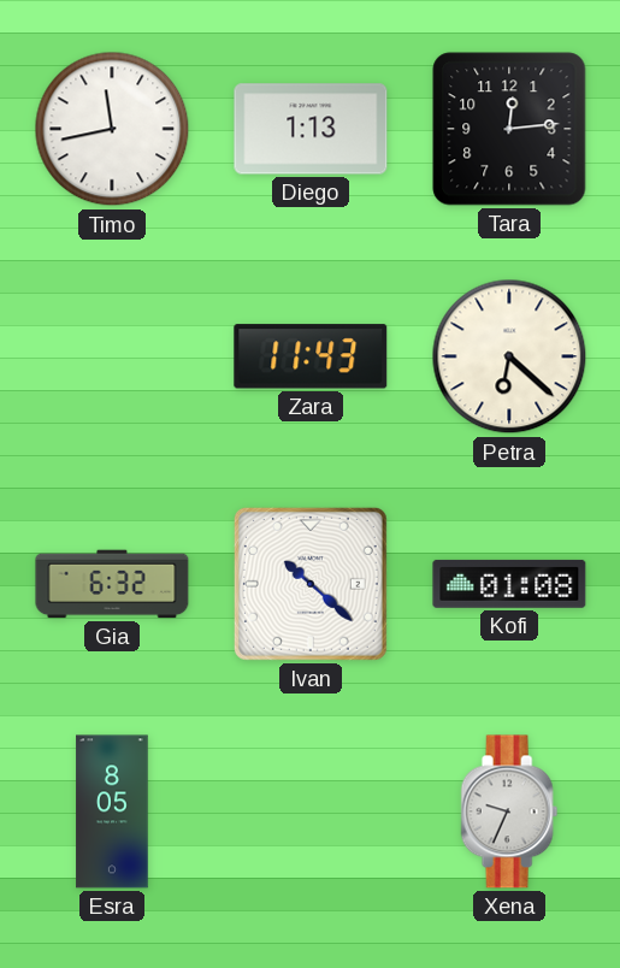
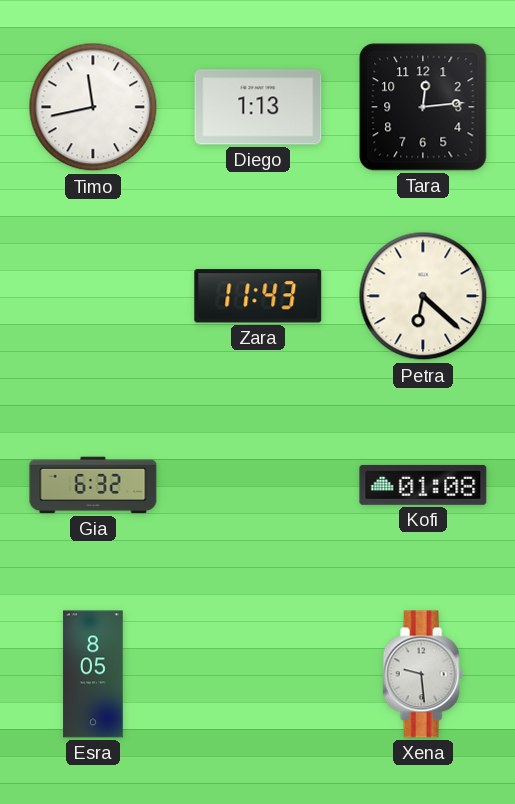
Ivan: 10:22 -> none (311, 584)
Xena: 9:34 -> 9:29 (423, 674)
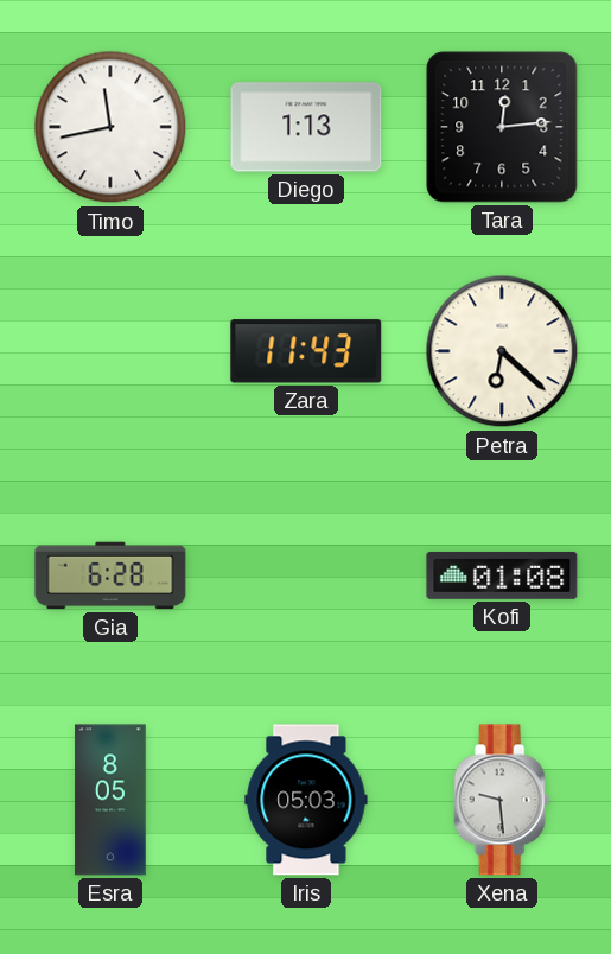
Gia: 6:32 -> 6:28 (110, 575)
Iris: none -> 05:03 (306, 800)
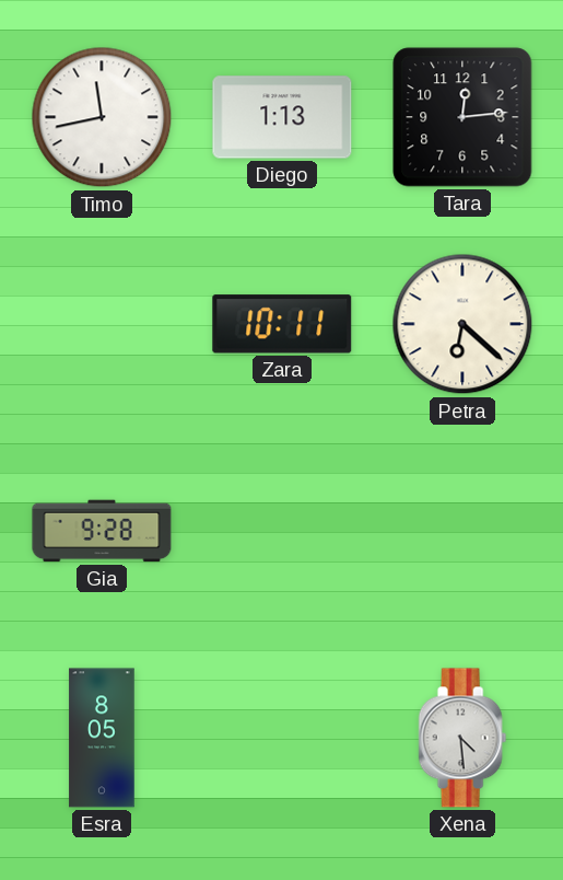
Zara: 11:43 -> 10:11 (282, 324)
Gia: 6:28 -> 9:28 (102, 531)
Kofi: 01:08 -> none (502, 575)
Iris: 05:03 -> none (306, 800)
Xena: 9:29 -> 4:29 (462, 738)
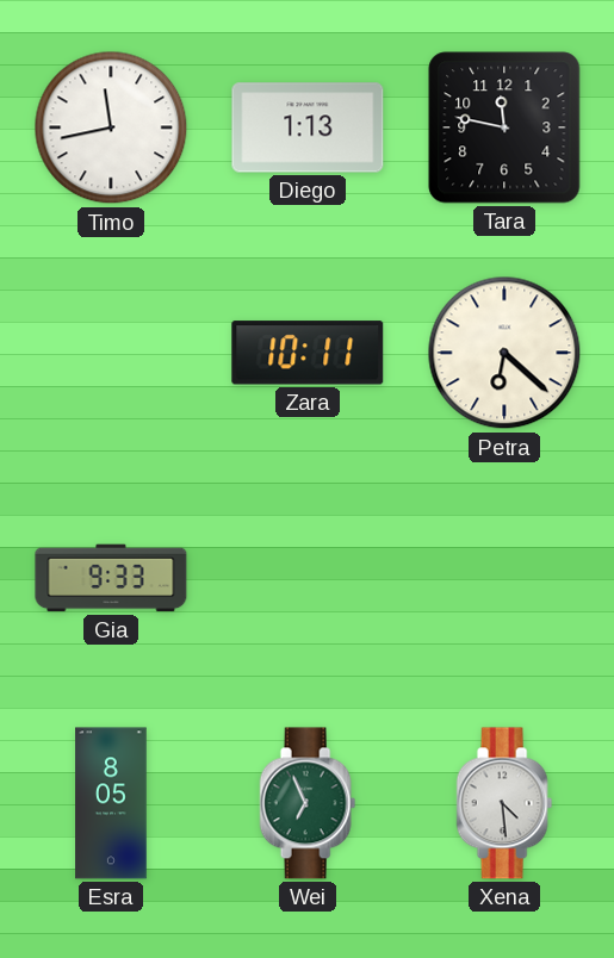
Tara: 12:14 -> 11:47 (504, 127)
Gia: 9:28 -> 9:33 (111, 578)
Wei: none -> 6:56 (308, 803)
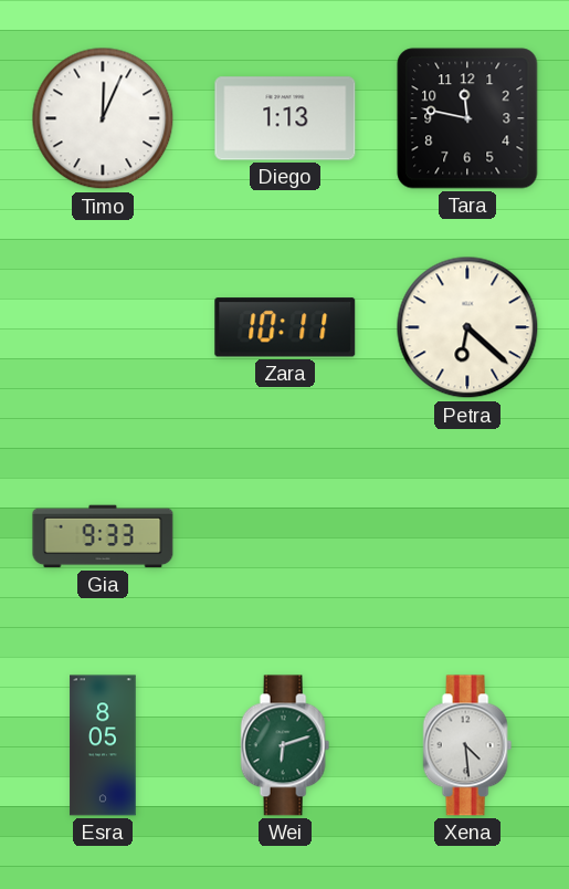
Timo: 11:43 -> 12:04 (103, 118)
Wei: 6:56 -> 6:12 (285, 745)
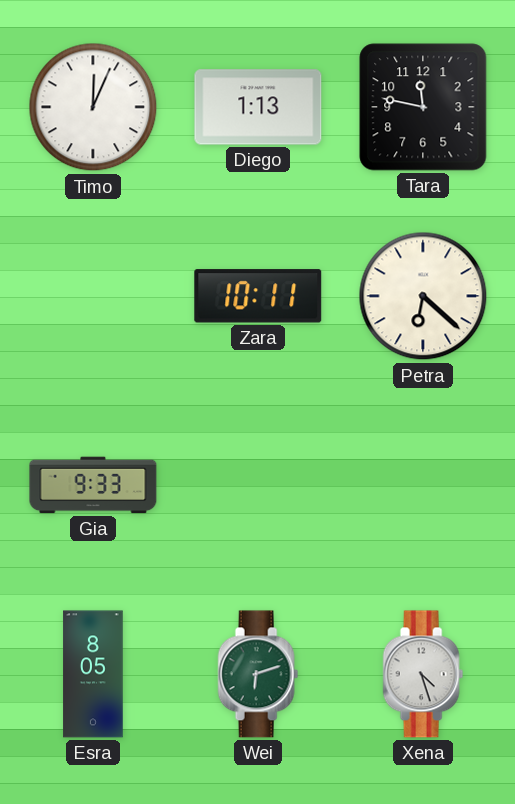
Xena: 4:29 -> 4:27 (423, 674)
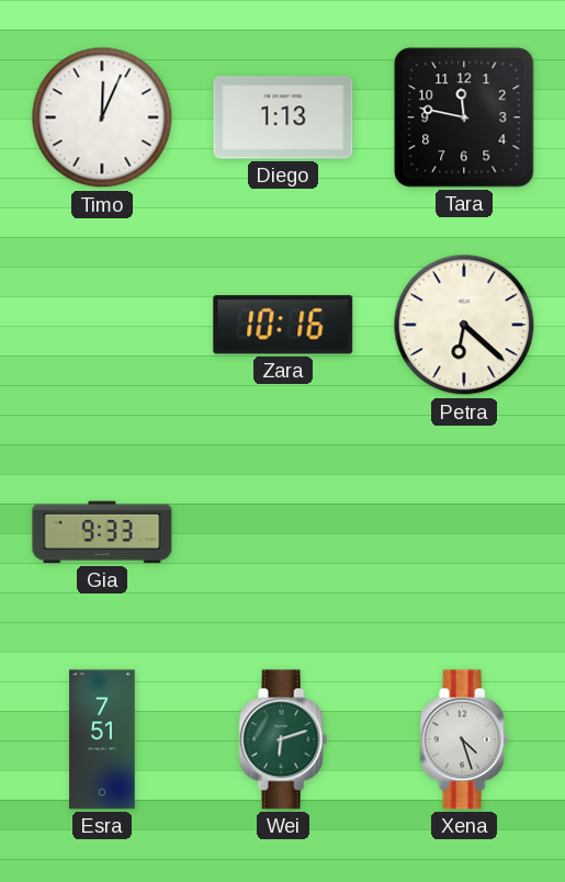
Zara: 10:11 -> 10:16 (283, 325)
Esra: 8:05 -> 7:51 (102, 739)
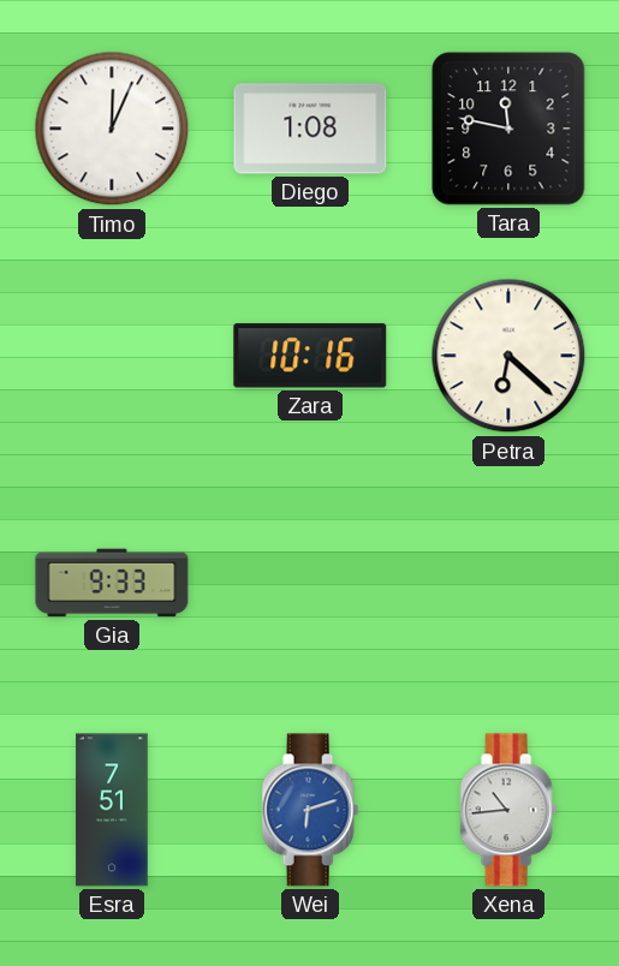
Diego: 1:13 -> 1:08 (310, 129)
Wei dial: green -> blue (310, 810)
Xena: 4:27 -> 10:44 (508, 810)
